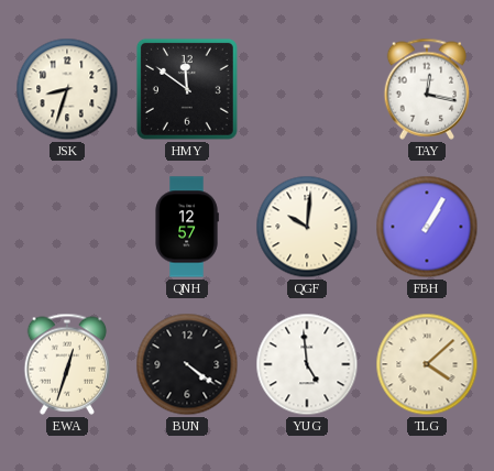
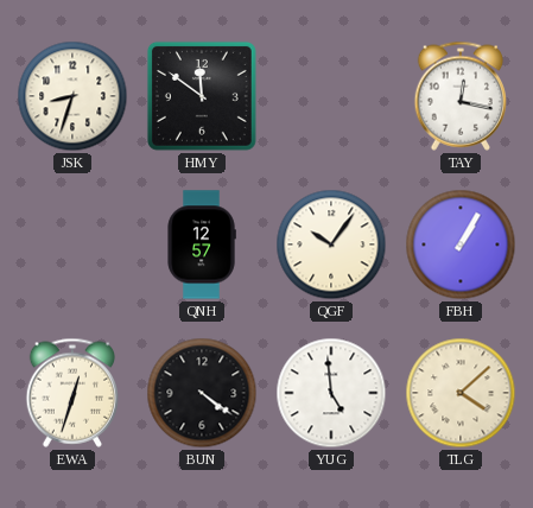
QGF: 10:01 -> 10:06 (331, 245)
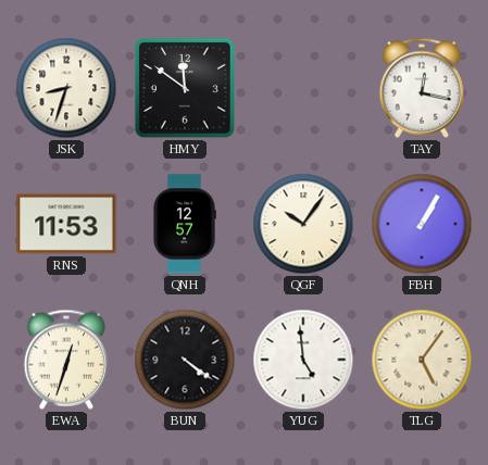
RNS: none -> 11:53 (66, 224)
TLG: 4:08 -> 5:06 (422, 360)
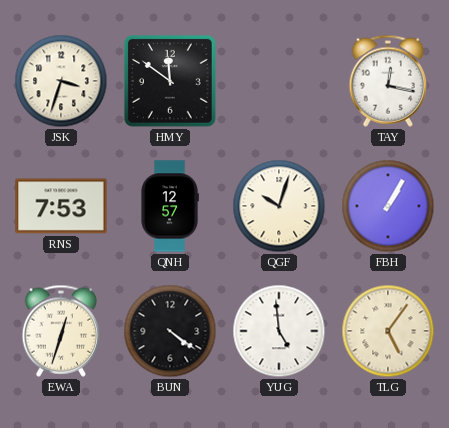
JSK: 8:33 -> 3:33 (61, 81)
RNS: 11:53 -> 7:53 (61, 206)
QGF: 10:06 -> 10:03 (279, 206)
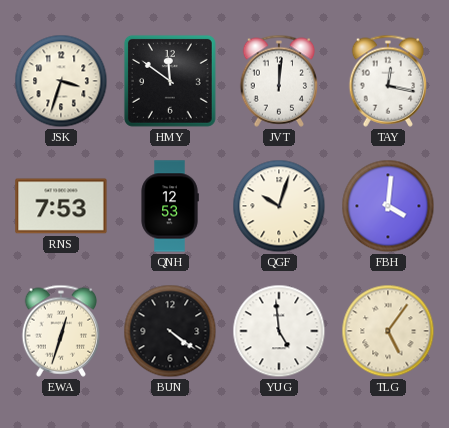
JVT: none -> 12:01 (278, 81)
QNH: 12:57 -> 12:53 (170, 206)
FBH: 1:05 -> 4:01 (388, 206)
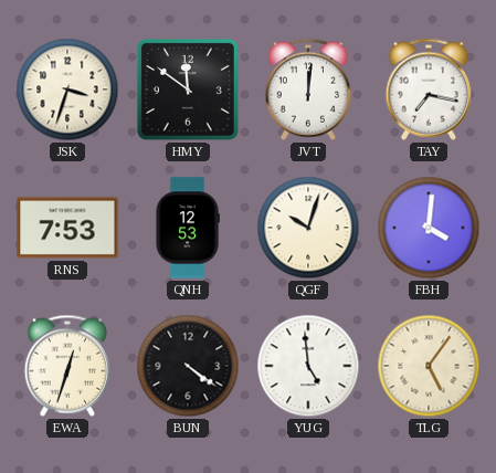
TAY: 12:17 -> 7:17 (428, 90)
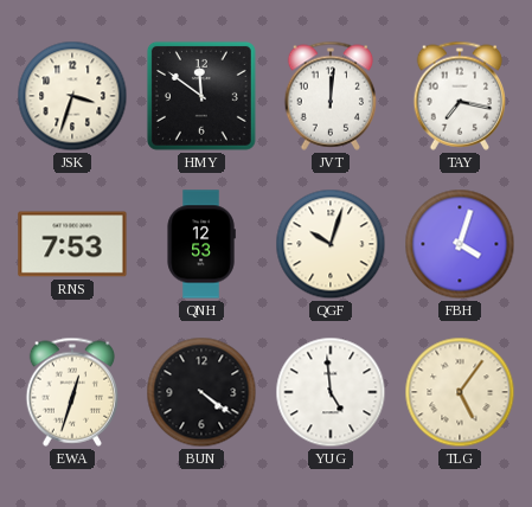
FBH: 4:01 -> 4:03 (460, 244)
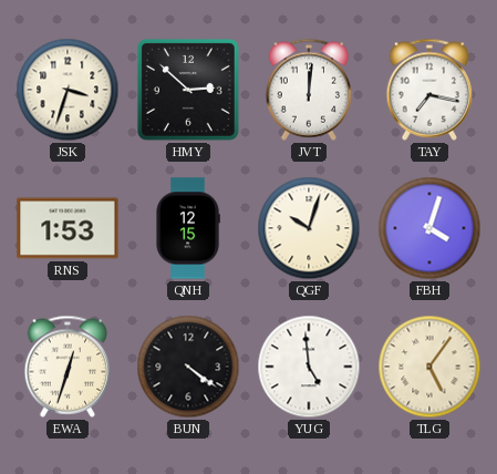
HMY: 11:51 -> 2:52 (188, 90)
RNS: 7:53 -> 1:53 (68, 228)
QNH: 12:53 -> 12:15 (188, 228)
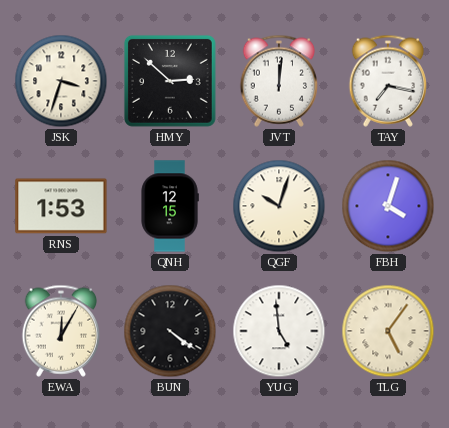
EWA: 12:33 -> 12:05 (60, 331)
